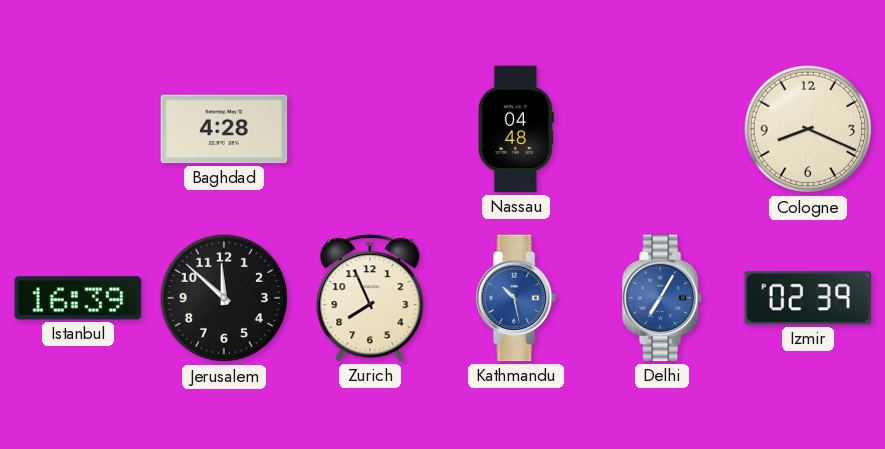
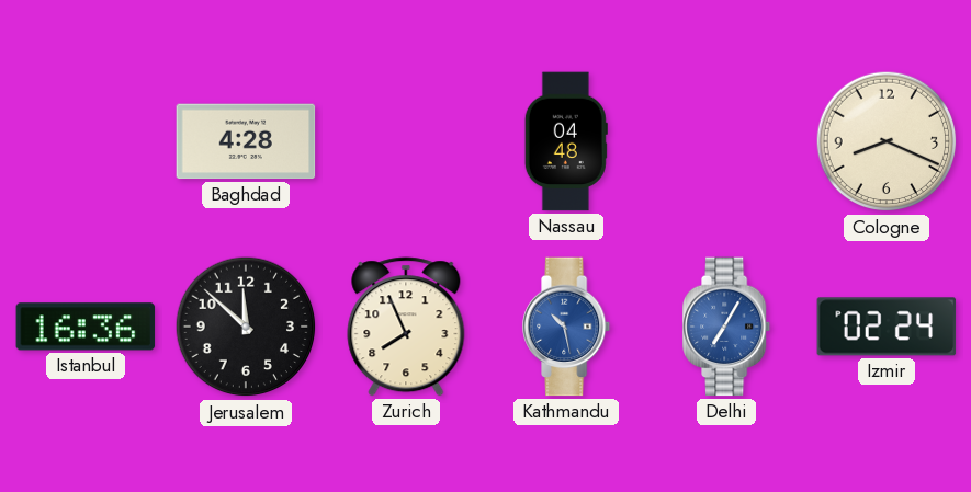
Istanbul: 16:39 -> 16:36 (86, 327)
Izmir: 02:39 -> 02:24 (887, 327)
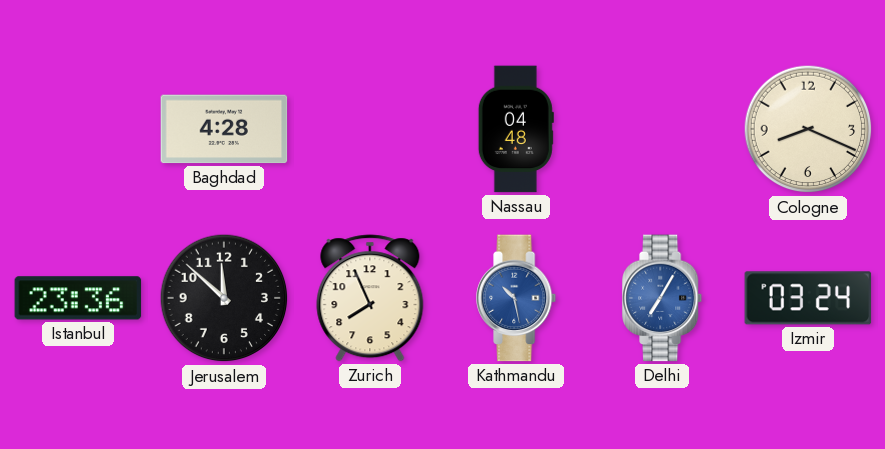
Istanbul: 16:36 -> 23:36 (78, 298)
Izmir: 02:24 -> 03:24 (808, 298)
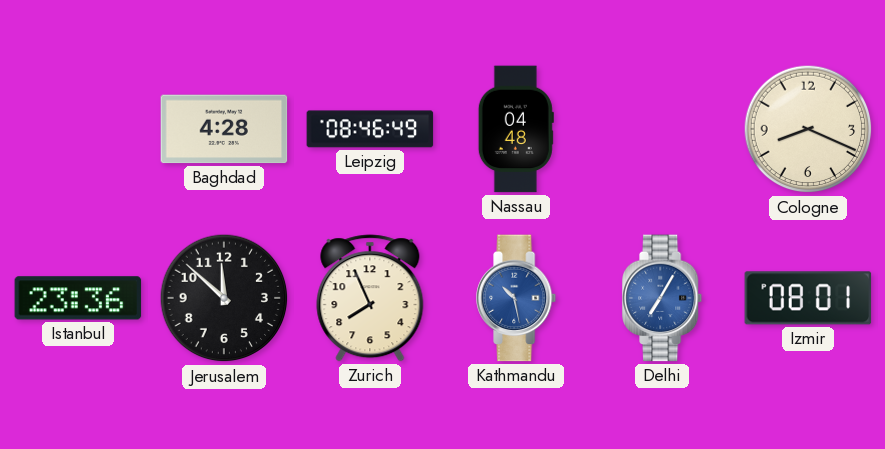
Leipzig: none -> 08:46 (370, 129)
Izmir: 03:24 -> 08:01 (808, 298)
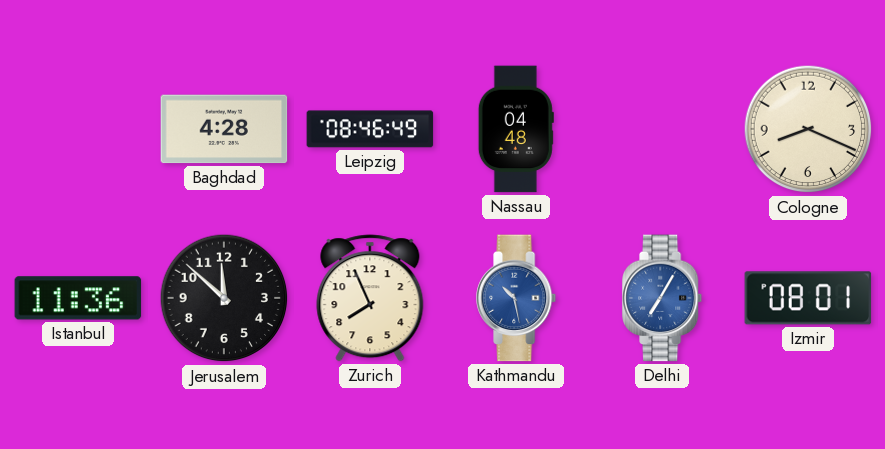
Istanbul: 23:36 -> 11:36 (78, 298)
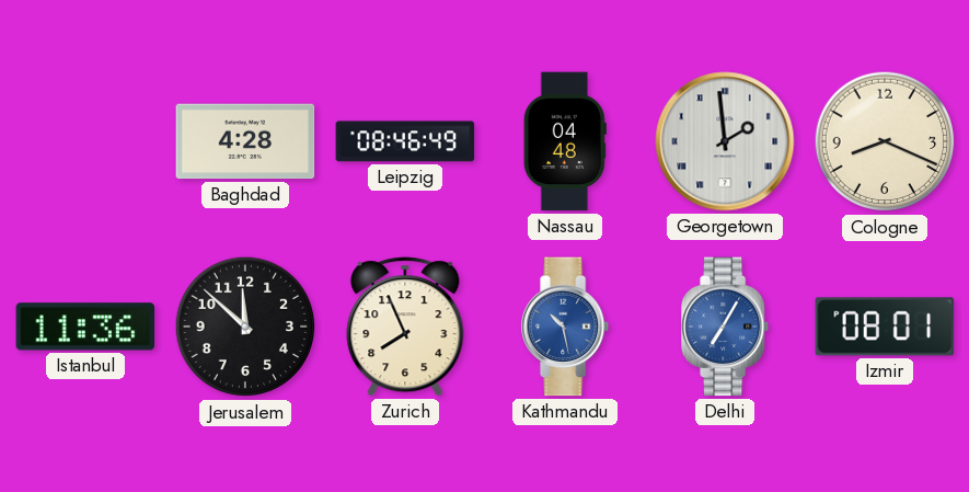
Georgetown: none -> 1:59 (725, 141)
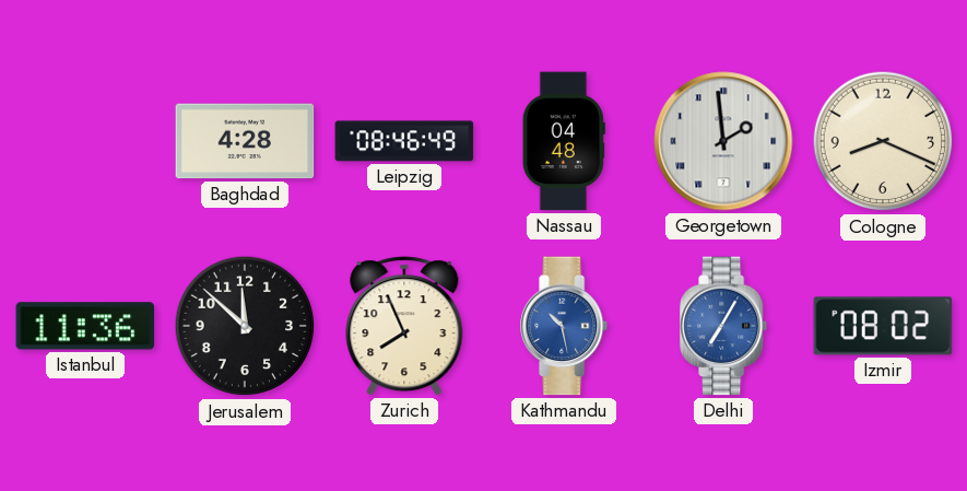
Izmir: 08:01 -> 08:02 (883, 326)
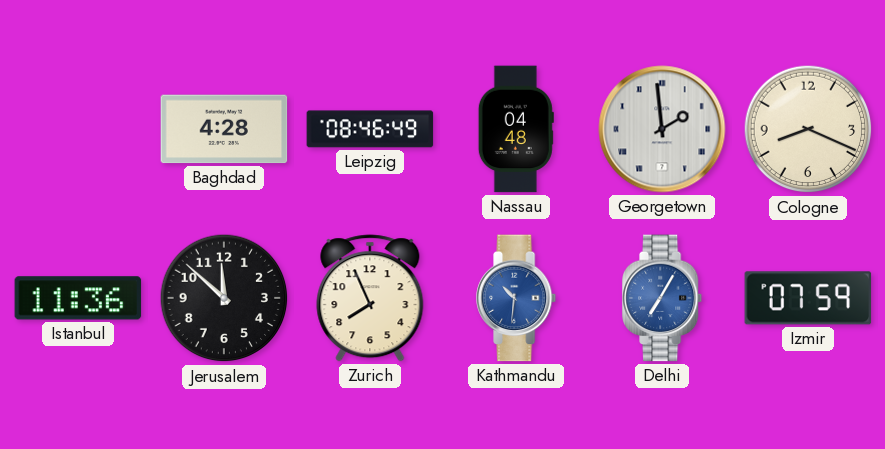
Kathmandu: 10:28 -> 10:31 (517, 298)
Izmir: 08:02 -> 07:59 (808, 298)
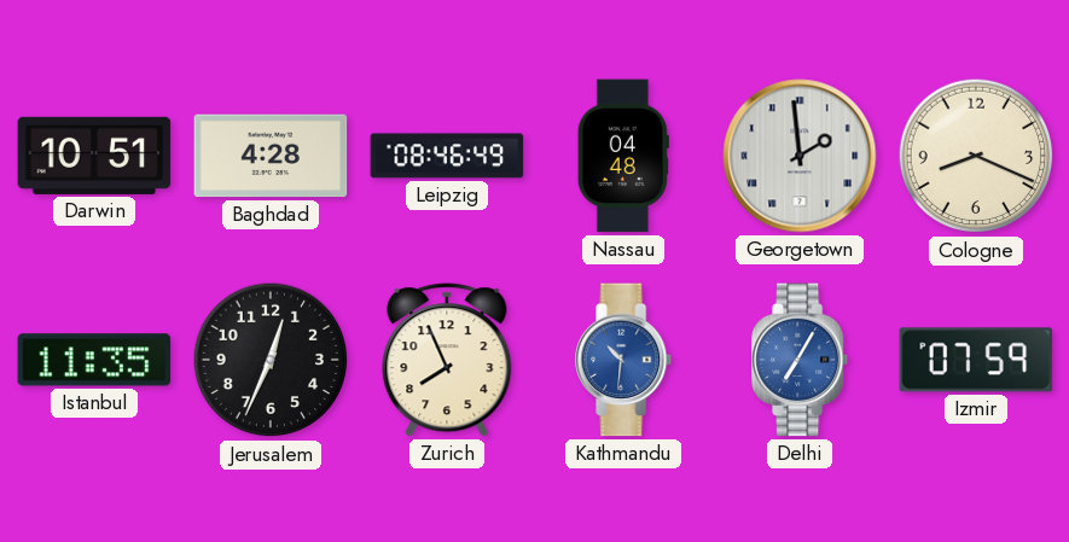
Darwin: none -> 10:51 (94, 156)
Istanbul: 11:36 -> 11:35 (94, 360)
Jerusalem: 11:52 -> 12:34 (271, 360)
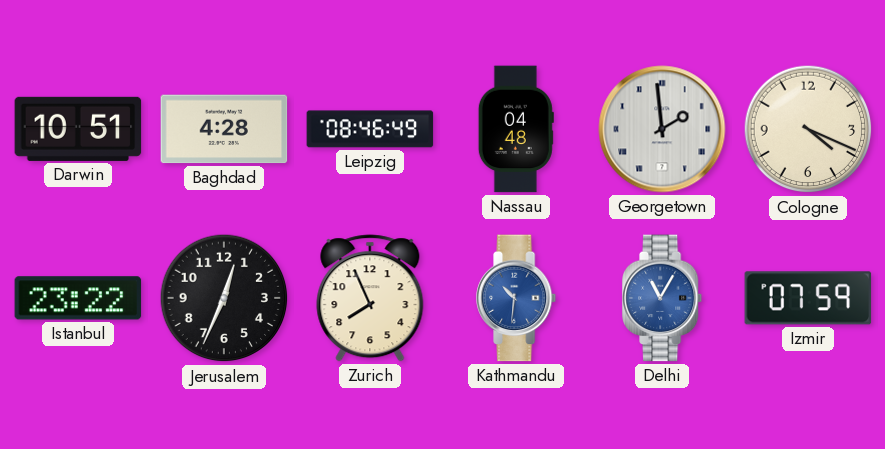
Cologne: 8:19 -> 4:19 (808, 129)
Istanbul: 11:35 -> 23:22 (78, 298)
Delhi: 7:05 -> 11:05 (663, 298)
